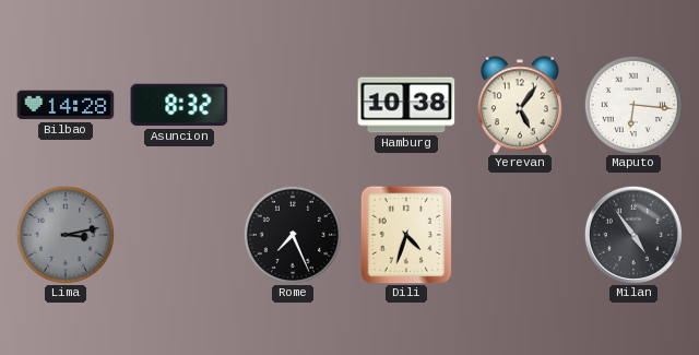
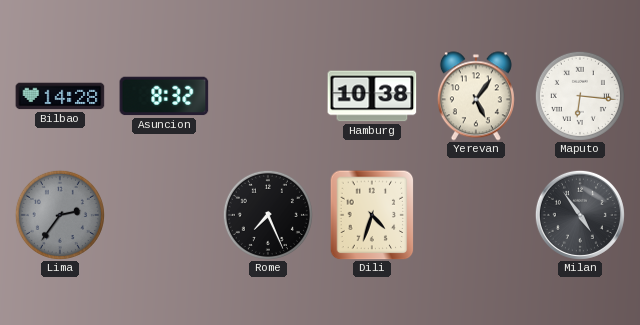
Lima: 3:13 -> 2:36 (60, 215)
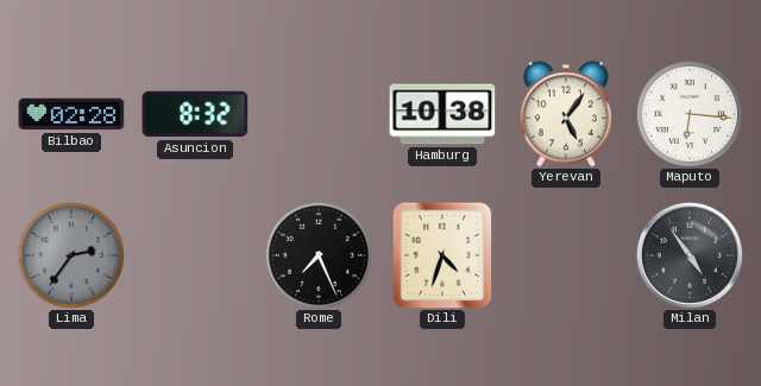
Bilbao: 14:28 -> 02:28 (71, 114)
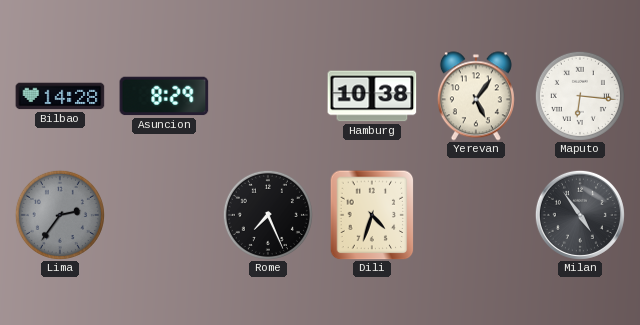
Bilbao: 02:28 -> 14:28 (60, 96)
Asuncion: 8:32 -> 8:29 (164, 96)
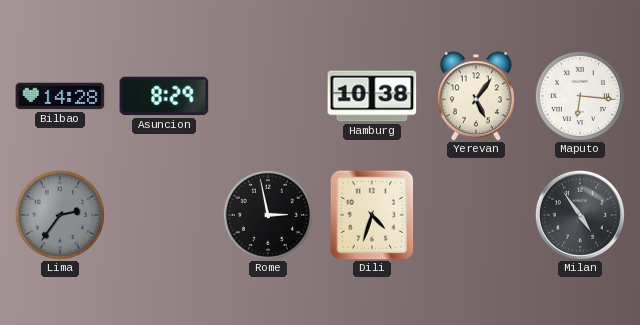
Rome: 7:26 -> 2:58 (268, 215)
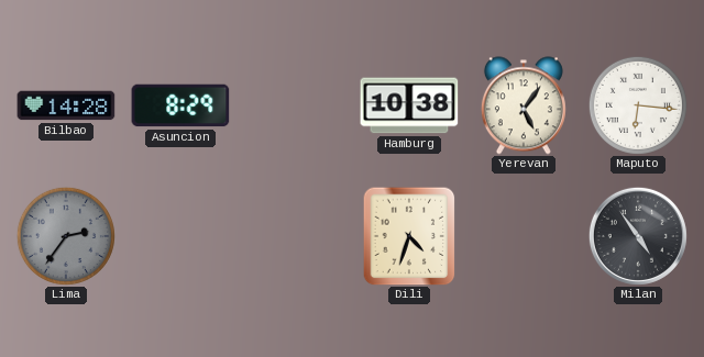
Rome: 2:58 -> none (268, 215)
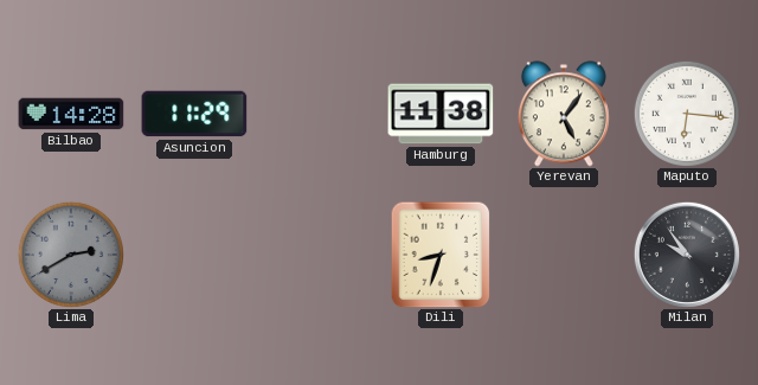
Asuncion: 8:29 -> 11:29 (194, 114)
Hamburg: 10:38 -> 11:38 (441, 114)
Lima: 2:36 -> 2:40 (71, 255)
Dili: 4:33 -> 8:33 (441, 255)
Milan: 4:54 -> 9:54 (687, 255)
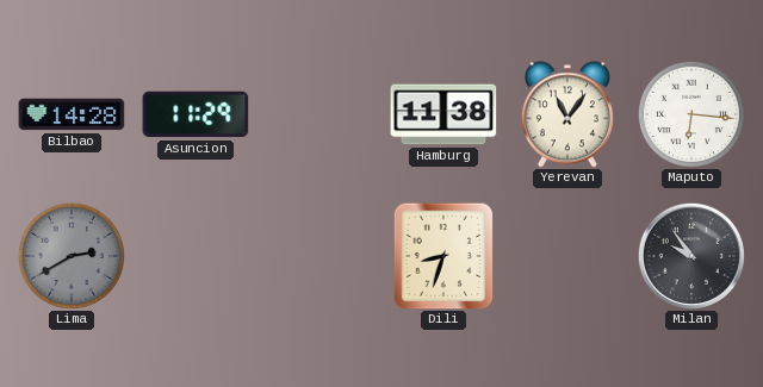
Yerevan: 5:06 -> 11:06 (567, 114)
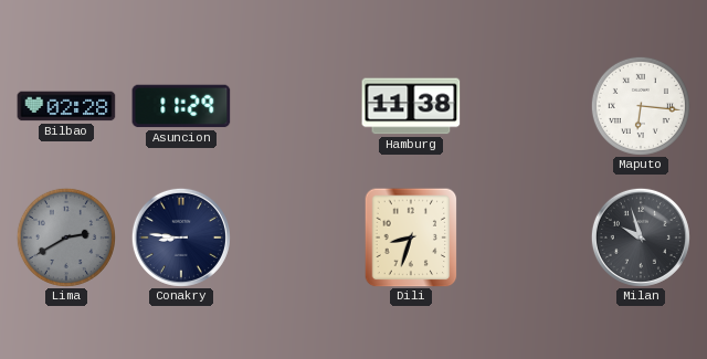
Bilbao: 14:28 -> 02:28 (66, 106)
Yerevan: 11:06 -> none (567, 114)
Conakry: none -> 8:46 (181, 237)
Milan: 9:54 -> 9:57 (641, 237)
